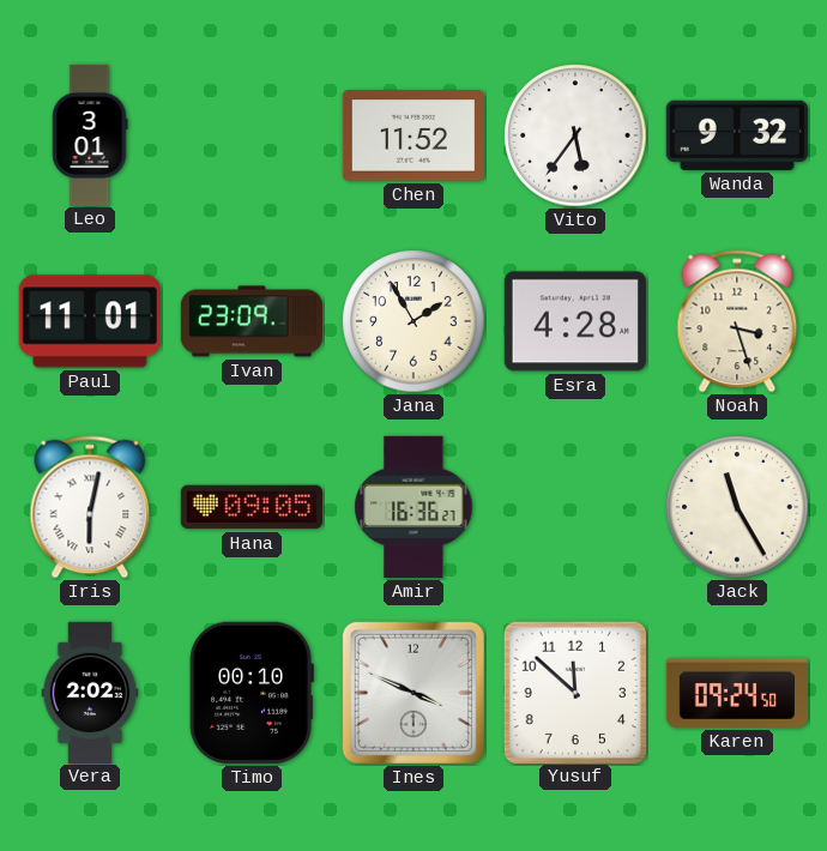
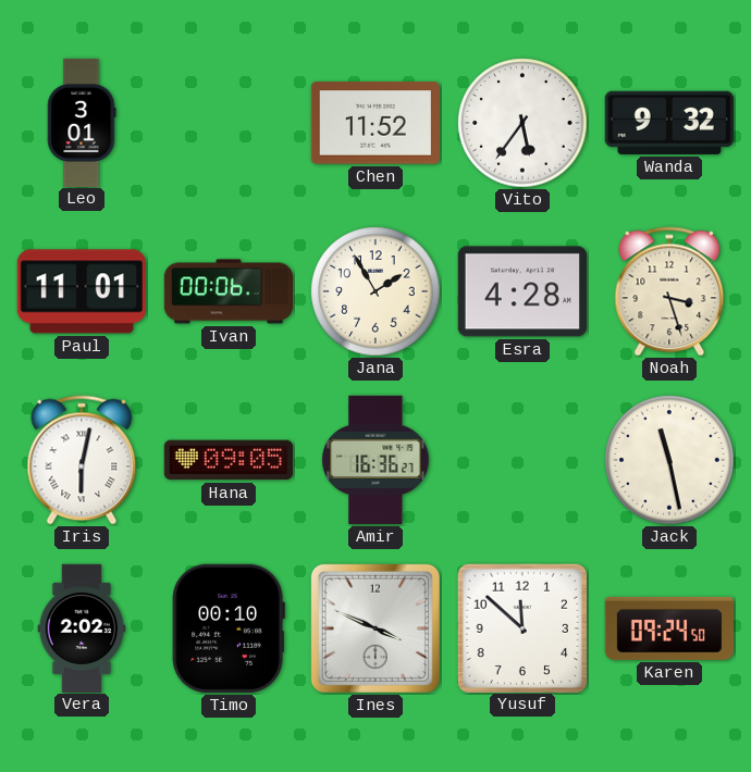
Ivan: 23:09 -> 00:06 (227, 291)
Jack: 11:25 -> 11:28 (669, 460)
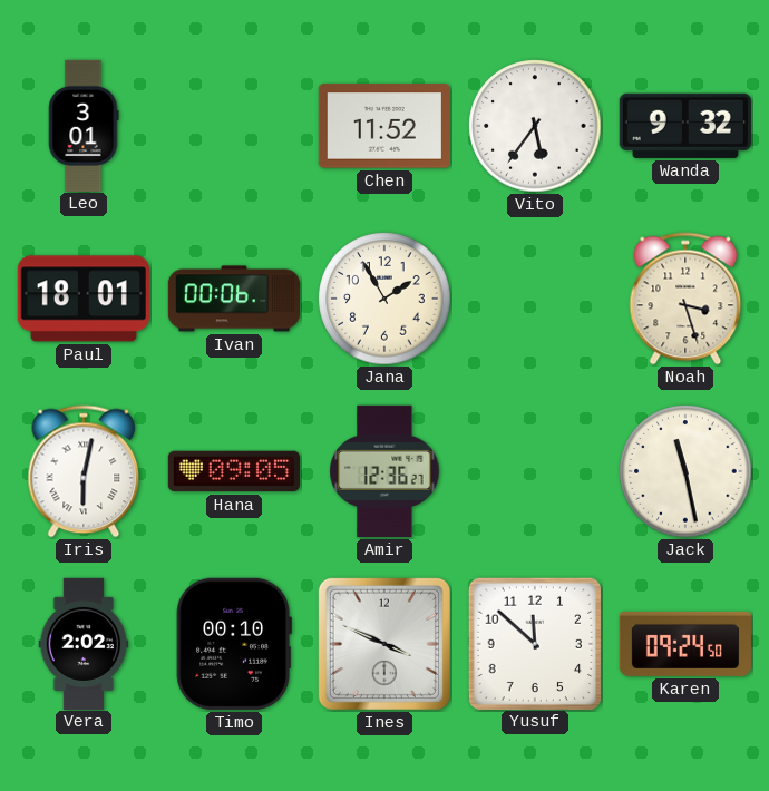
Paul: 11:01 -> 18:01 (84, 299)
Esra: 4:28 -> none (522, 291)
Amir: 16:36 -> 12:36 (384, 471)
